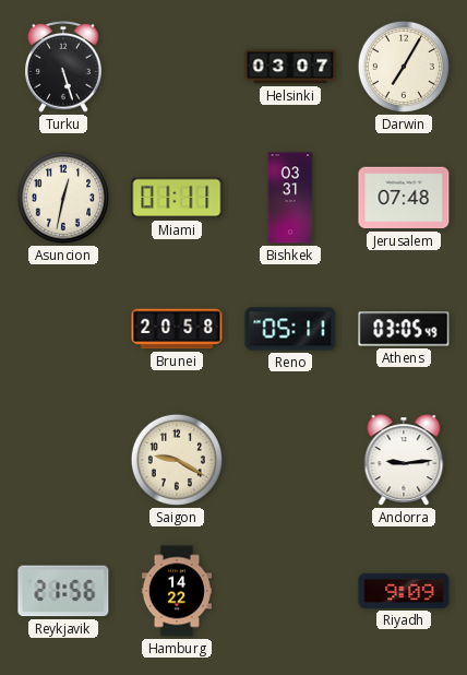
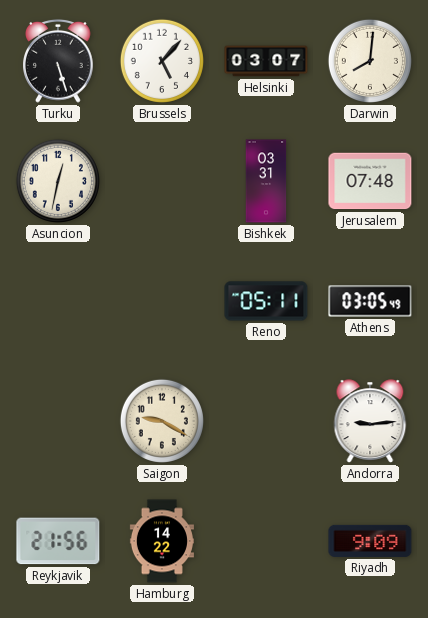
Brussels: none -> 5:07 (162, 61)
Darwin: 7:05 -> 8:01 (370, 61)
Miami: 01:11 -> none (177, 198)
Brunei: 20:58 -> none (177, 329)
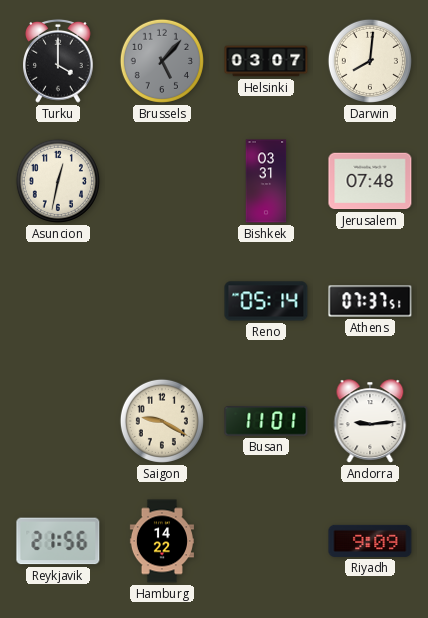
Turku: 5:27 -> 4:00 (59, 61)
Brussels dial: white -> grey (162, 61)
Reno: 05:11 -> 05:14 (266, 301)
Athens: 03:05 -> 07:37 (370, 301)
Busan: none -> 11:01 (266, 421)
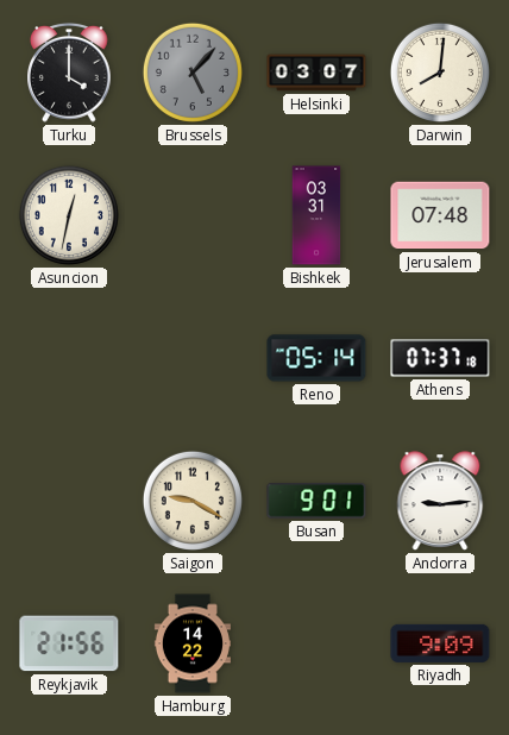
Athens: 07:37:51 -> 07:37:18 (440, 358)
Busan: 11:01 -> 9:01 (316, 501)
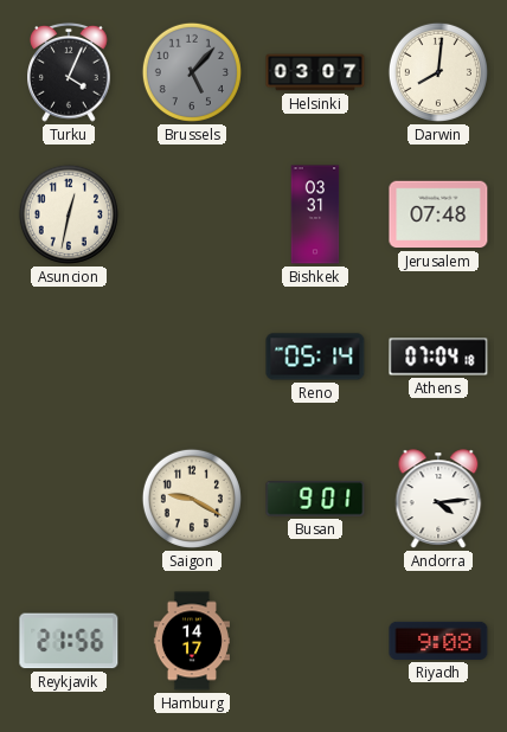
Turku: 4:00 -> 4:04 (70, 72)
Athens: 07:37 -> 07:04 (438, 357)
Andorra: 9:14 -> 4:14 (438, 499)
Hamburg: 14:22 -> 14:17 (192, 641)
Riyadh: 9:09 -> 9:08 (438, 641)
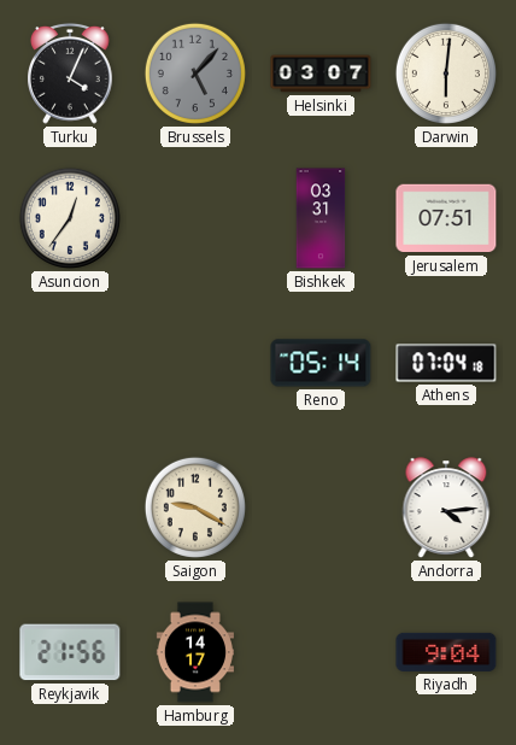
Darwin: 8:01 -> 6:01 (446, 74)
Asuncion: 12:32 -> 12:36 (70, 218)
Jerusalem: 07:48 -> 07:51 (446, 218)
Busan: 9:01 -> none (315, 499)
Riyadh: 9:08 -> 9:04 (446, 652)
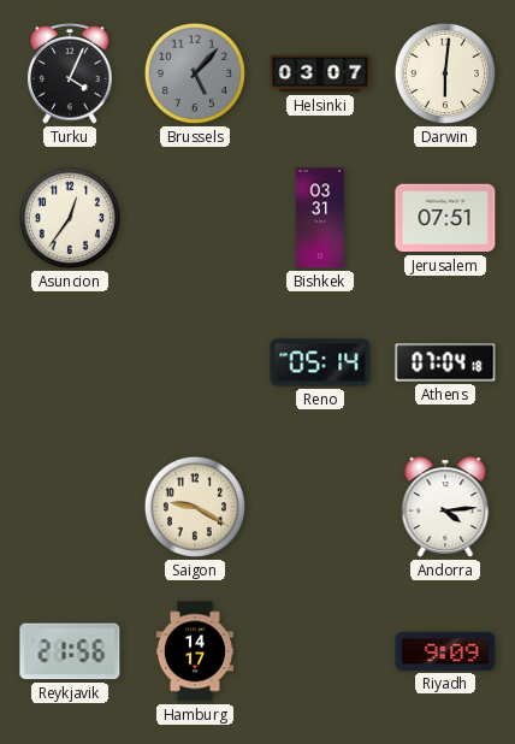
Riyadh: 9:04 -> 9:09 (445, 651)
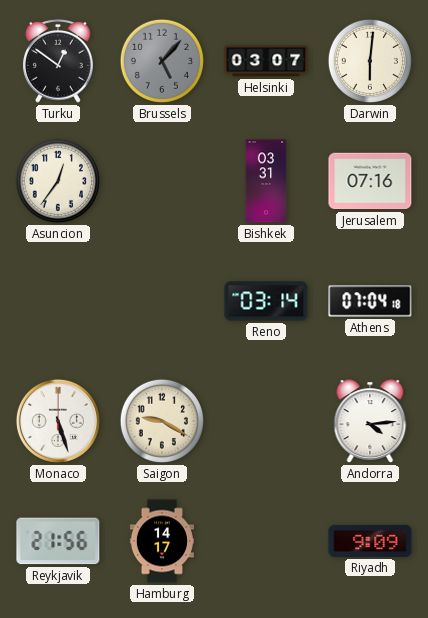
Turku: 4:04 -> 12:51 (59, 61)
Jerusalem: 07:51 -> 07:16 (370, 181)
Reno: 05:14 -> 03:14 (266, 301)
Monaco: none -> 5:27 (58, 421)
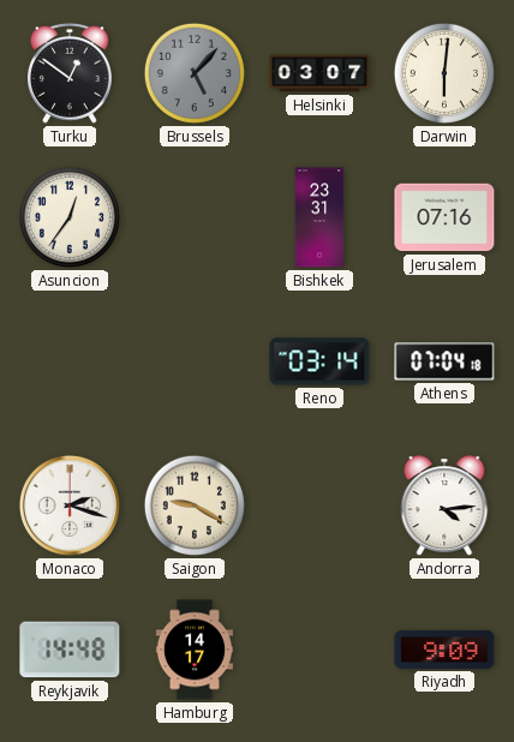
Bishkek: 03:31 -> 23:31 (319, 217)
Monaco: 5:27 -> 2:18 (70, 505)
Reykjavik: 21:56 -> 14:48 (70, 650)
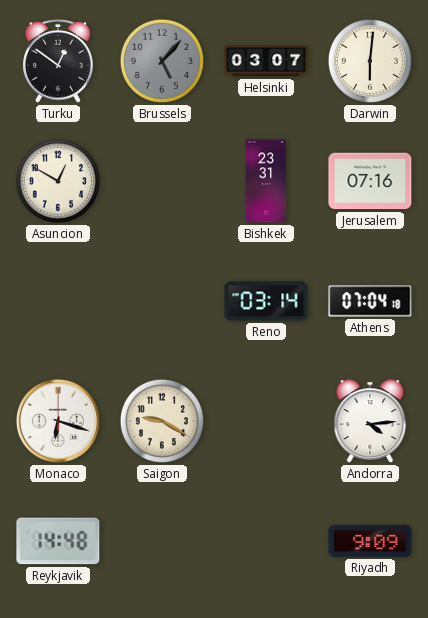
Asuncion: 12:36 -> 12:50 (58, 181)
Monaco: 2:18 -> 6:18 (58, 421)
Hamburg: 14:17 -> none (195, 650)
